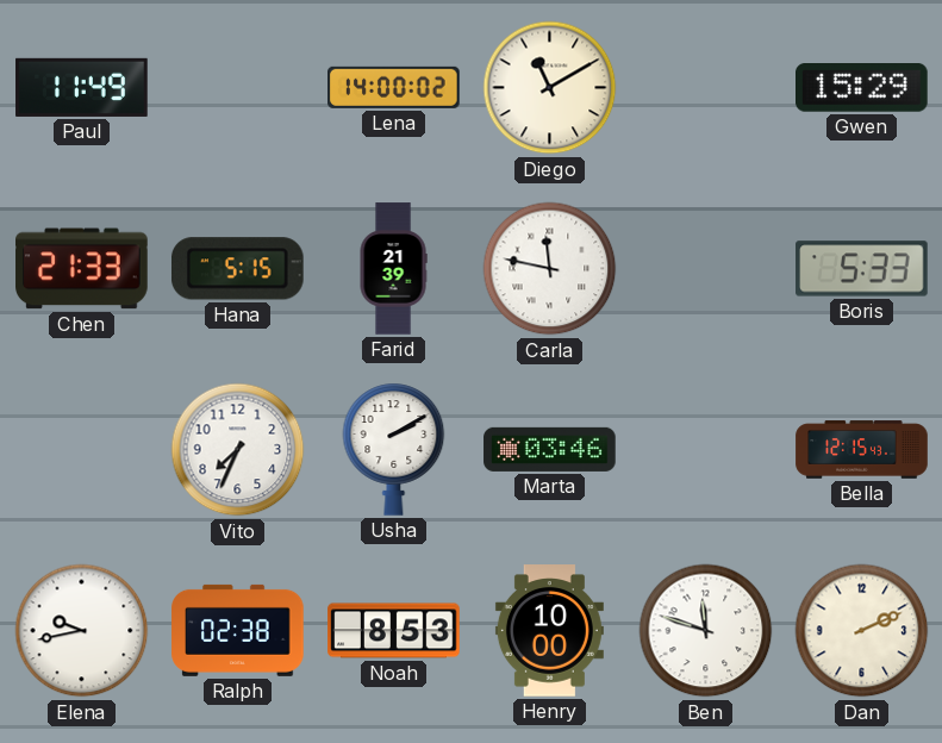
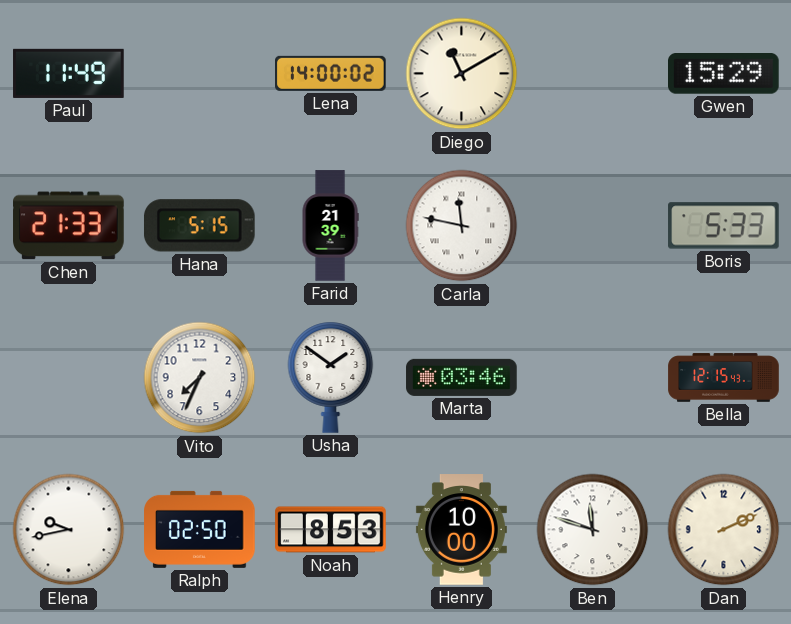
Usha: 2:10 -> 1:51 (331, 377)
Ralph: 02:38 -> 02:50 (200, 529)
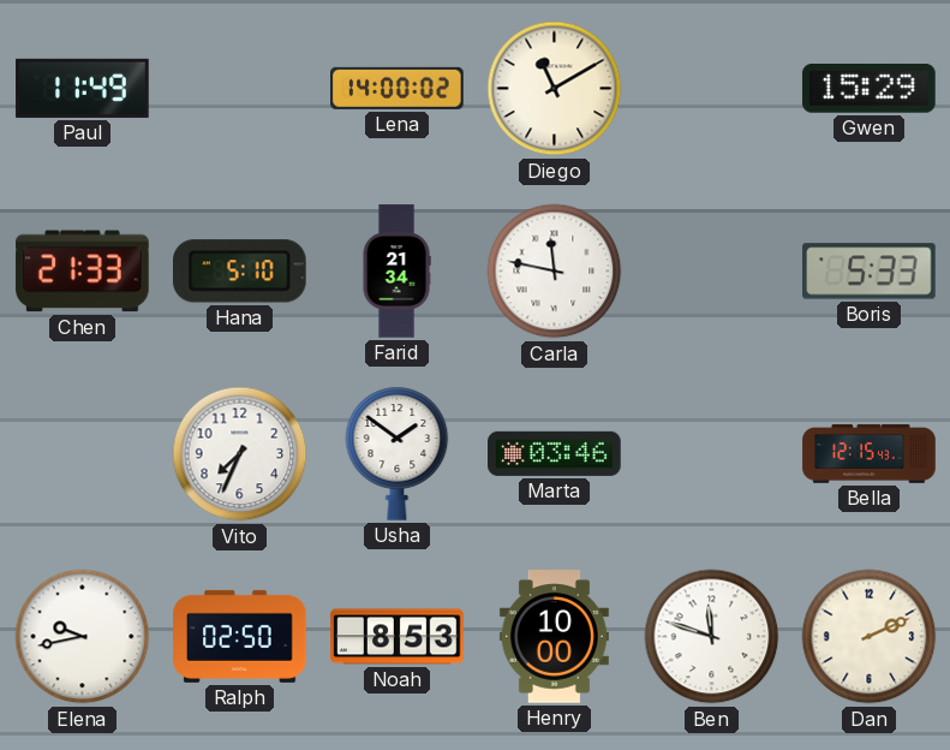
Hana: 5:15 -> 5:10 (239, 272)
Farid: 21:39 -> 21:34 (396, 272)
